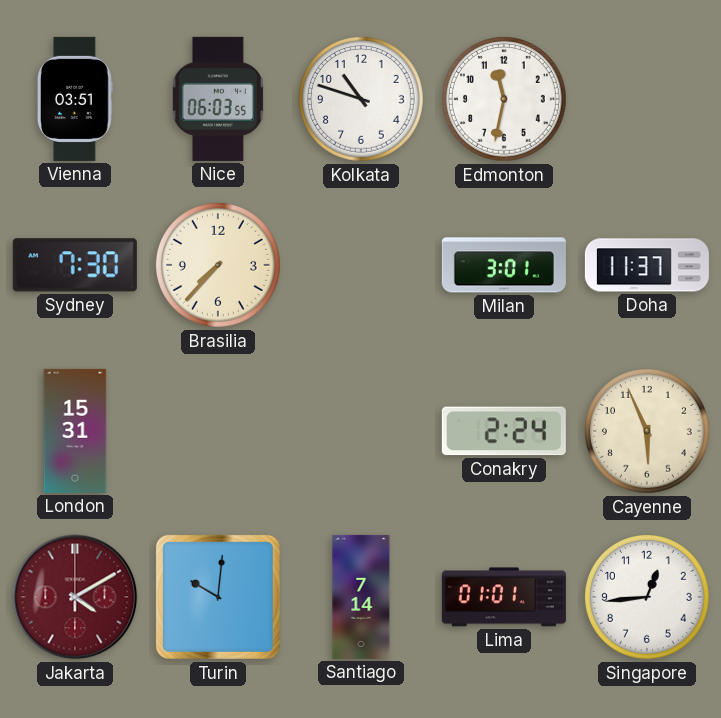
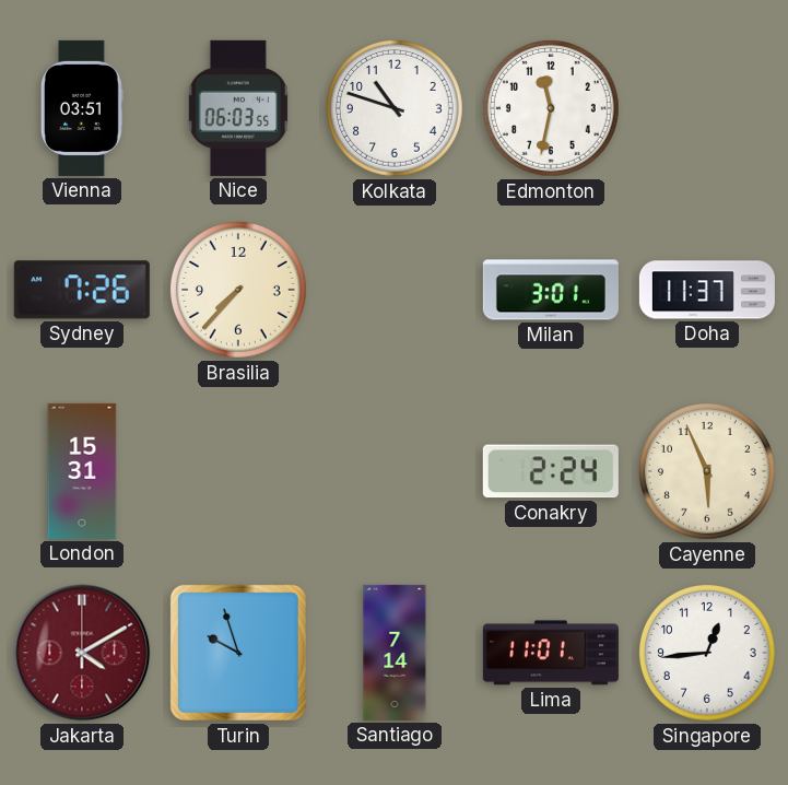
Sydney: 7:30 -> 7:26 (82, 290)
Turin: 10:01 -> 9:57 (238, 653)
Lima: 01:01 -> 11:01 (551, 653)
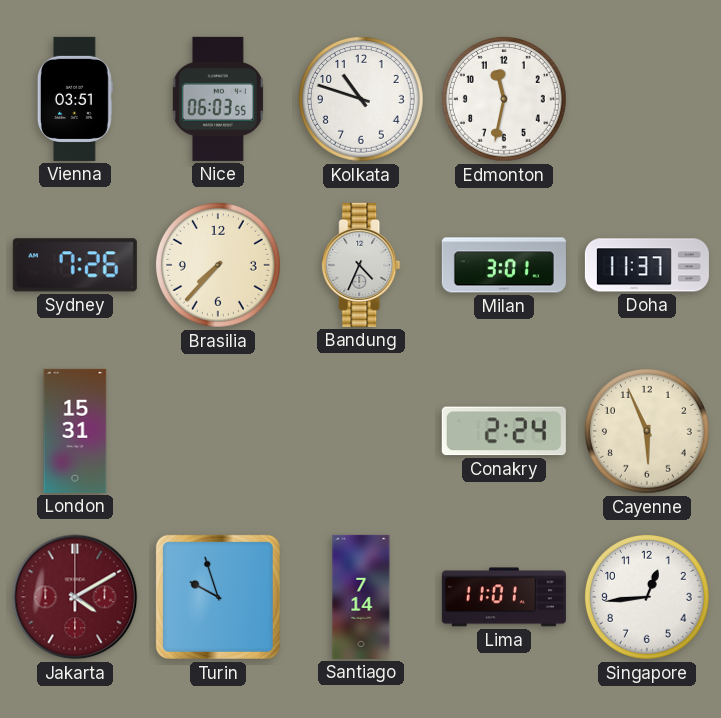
Bandung: none -> 4:34 (361, 265)
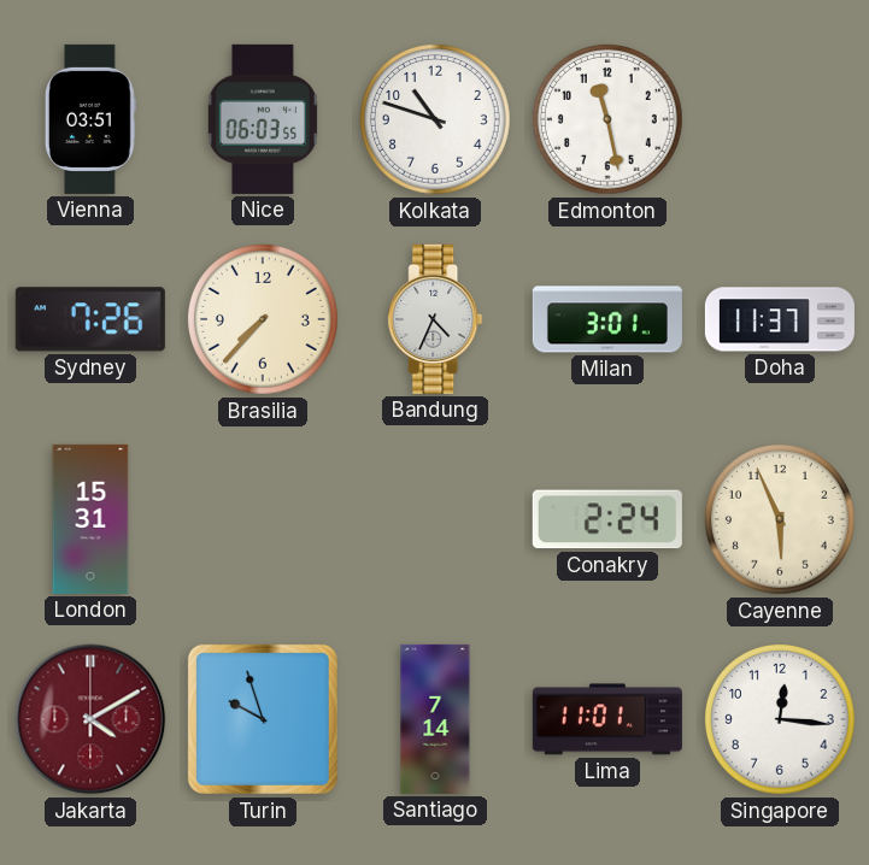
Edmonton: 11:32 -> 11:28 (609, 120)
Singapore: 12:44 -> 12:16 (781, 720)
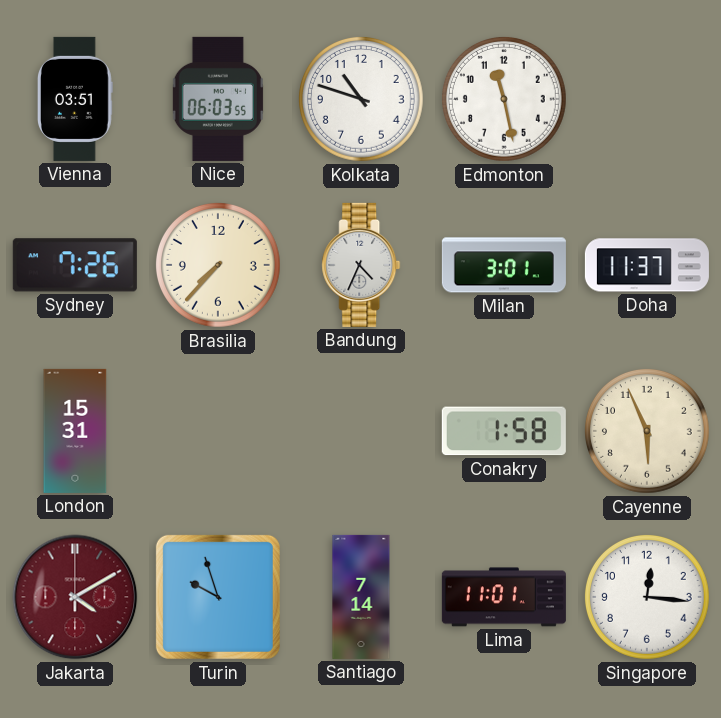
Conakry: 2:24 -> 1:58 (504, 431)
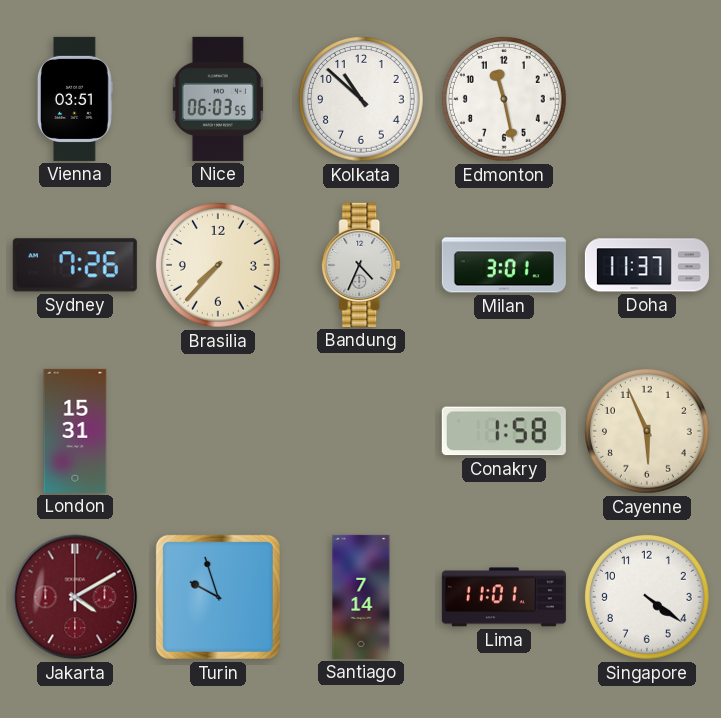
Kolkata: 10:48 -> 10:52 (362, 100)
Singapore: 12:16 -> 4:21 (648, 598)
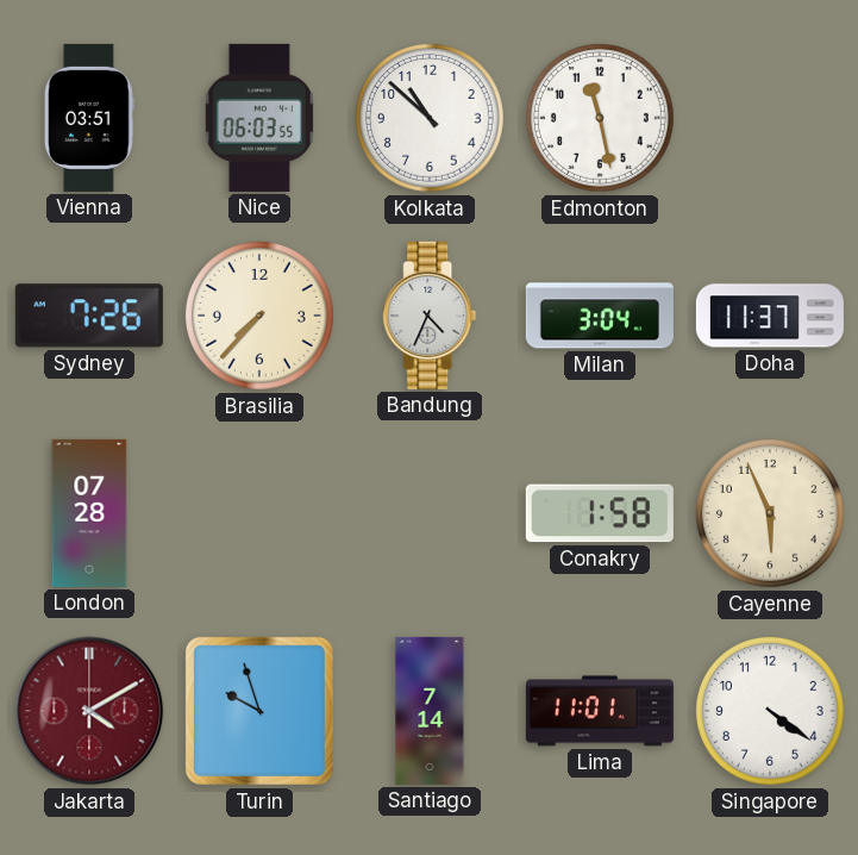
Milan: 3:01 -> 3:04 (600, 316)
London: 15:31 -> 07:28 (89, 513)
